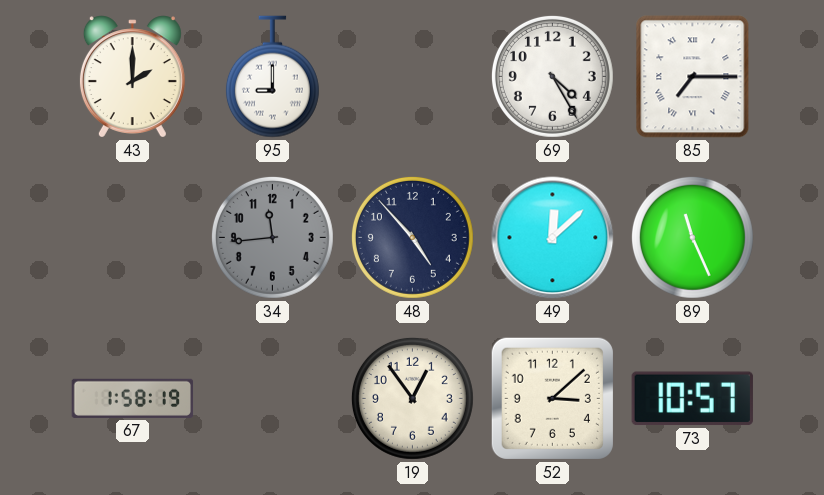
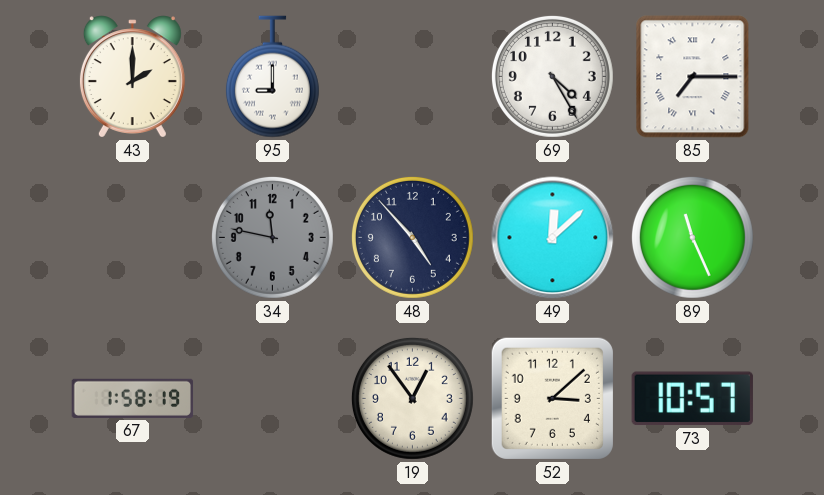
34: 11:44 -> 11:47 (272, 237)
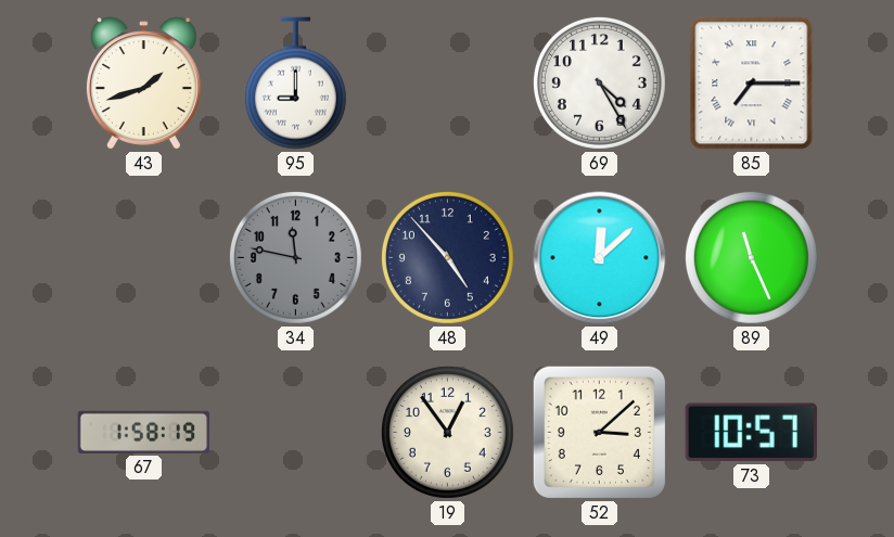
43: 2:00 -> 1:42 (143, 84)
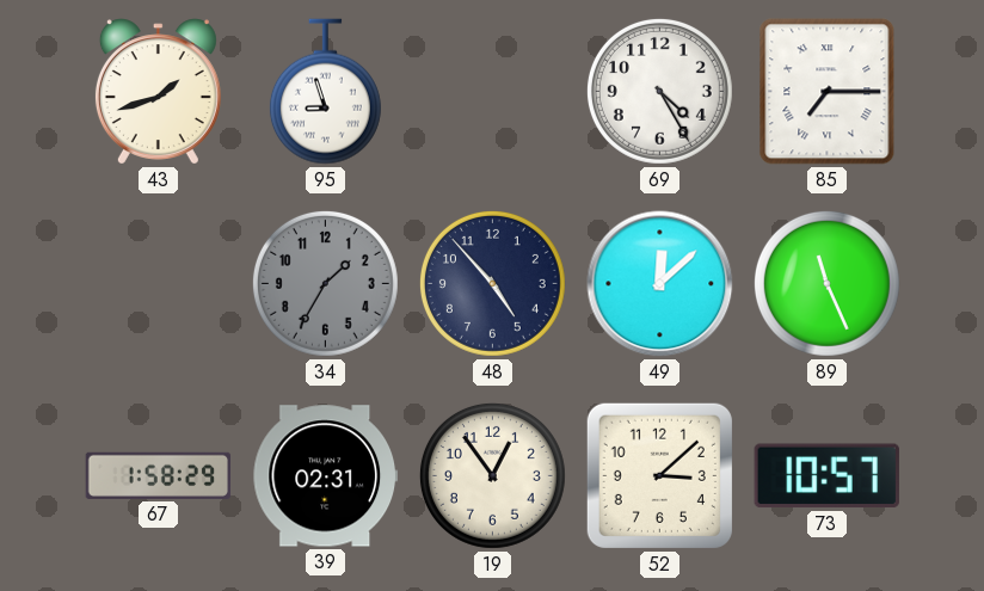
95: 9:00 -> 8:57 (325, 92)
34: 11:47 -> 1:35 (325, 283)
67: 1:58:19 -> 1:58:29 (159, 475)
39: none -> 02:31 (326, 476)
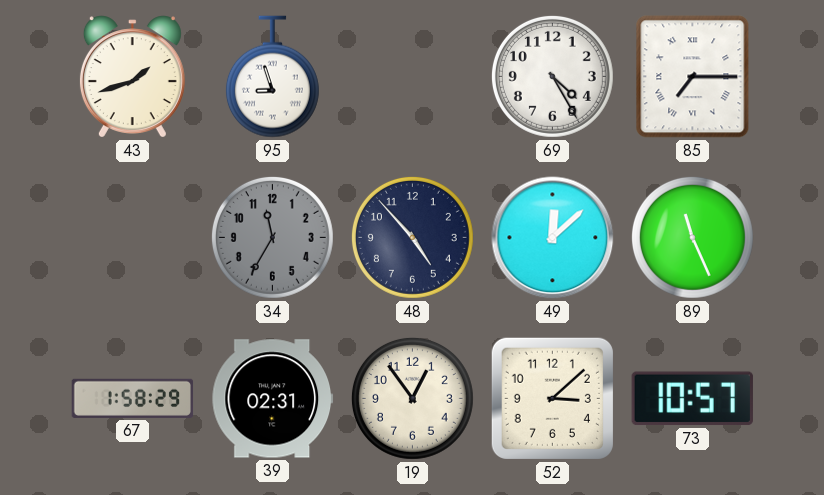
34: 1:35 -> 11:35 (272, 237)
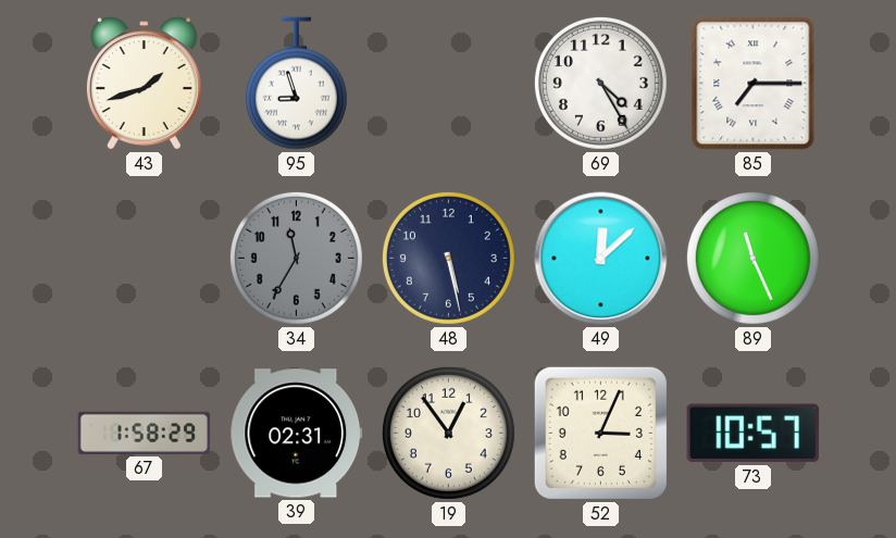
48: 4:53 -> 5:28 (448, 258)
52: 3:08 -> 3:04 (600, 433)
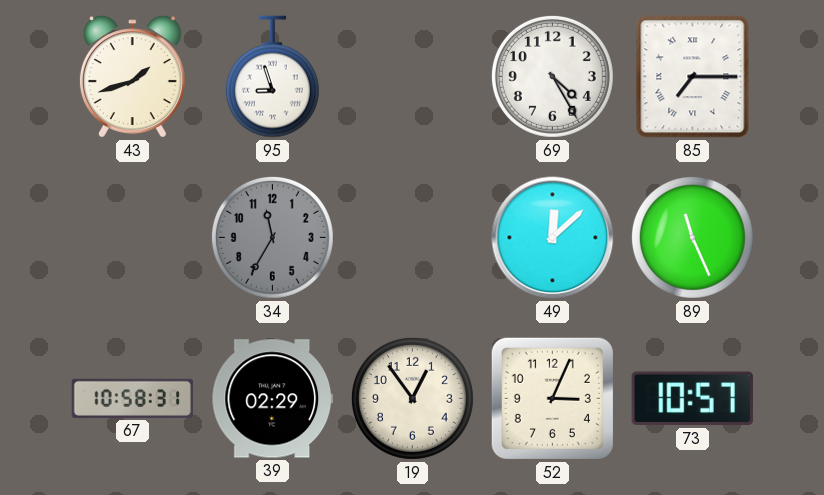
48: 5:28 -> none (448, 258)
67: 1:58 -> 10:58 (133, 398)
39: 02:31 -> 02:29 (273, 399)
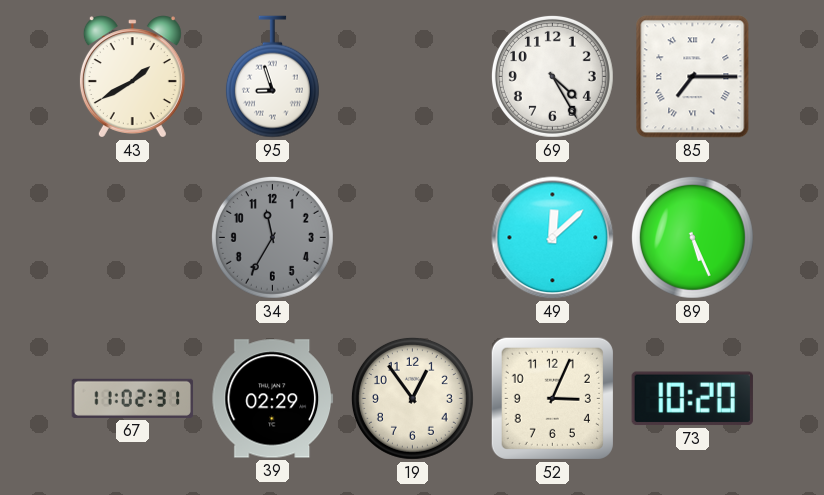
43: 1:42 -> 1:40 (132, 77)
89: 11:26 -> 5:26 (692, 237)
67: 10:58 -> 11:02 (133, 398)
73: 10:57 -> 10:20 (692, 399)
